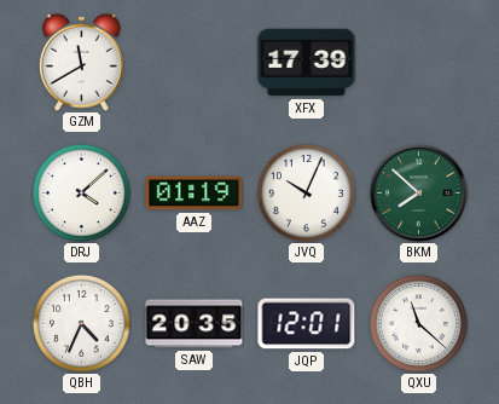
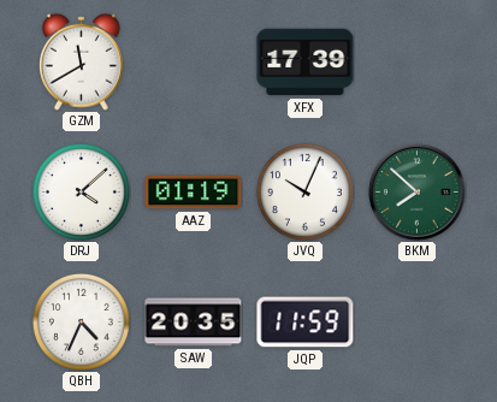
JQP: 12:01 -> 11:59 (306, 323)
QXU: 11:22 -> none (418, 323)
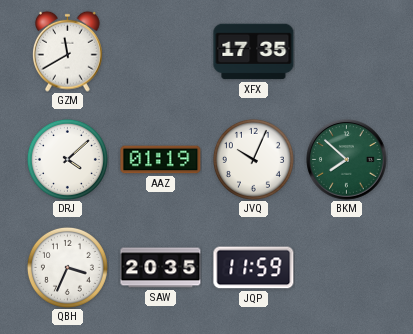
XFX: 17:39 -> 17:35 (254, 52)
QBH: 4:34 -> 3:34 (67, 267)
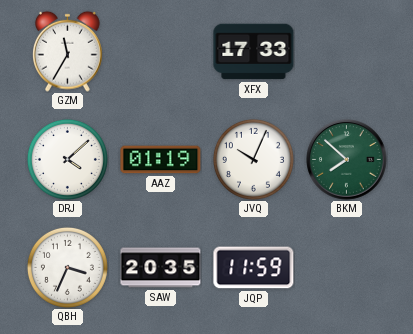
GZM: 11:40 -> 11:35 (68, 51)
XFX: 17:35 -> 17:33 (254, 52)
